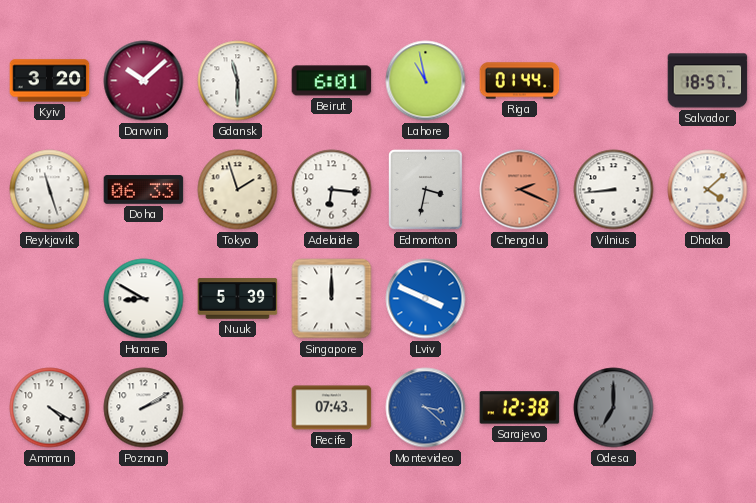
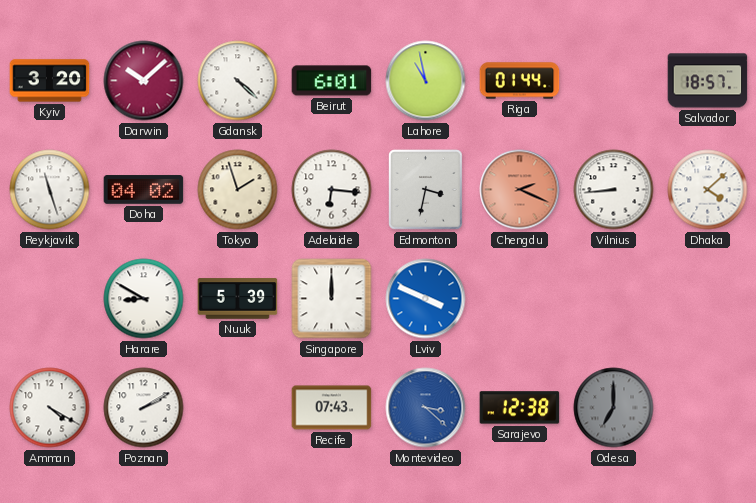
Gdansk: 11:30 -> 4:22 (238, 81)
Doha: 06:33 -> 04:02 (144, 190)
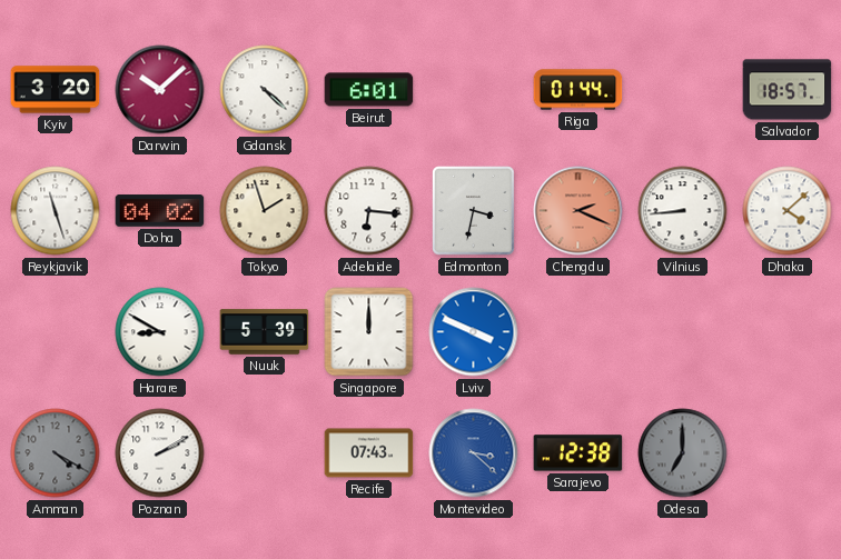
Lahore: 10:58 -> none (426, 81)
Amman dial: white -> grey (56, 453)
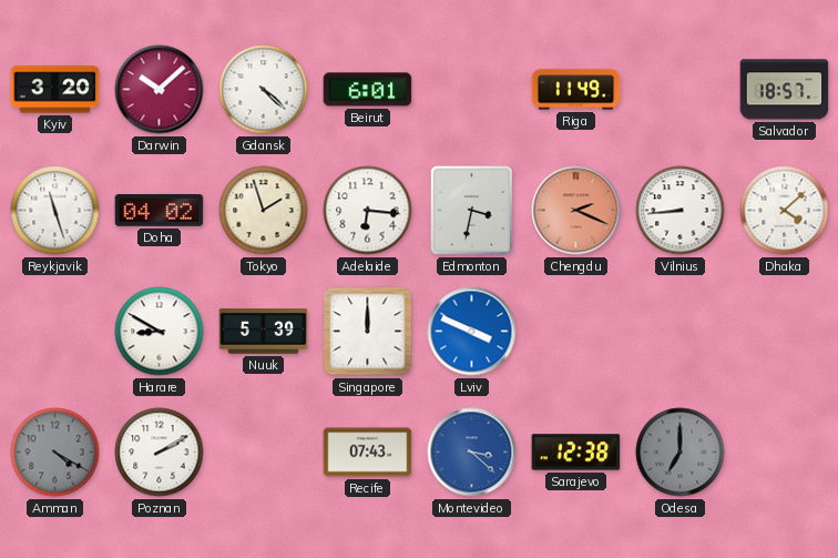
Riga: 01:44 -> 11:49 (576, 90)
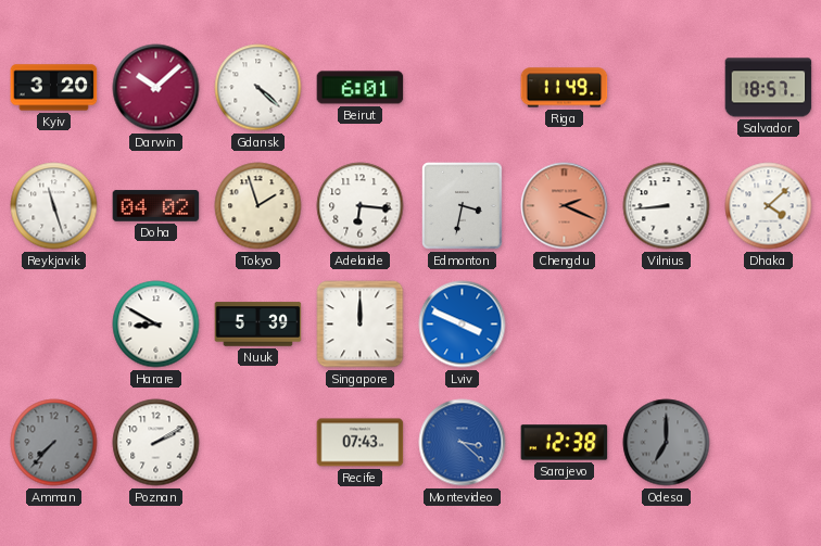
Amman: 4:20 -> 7:37 (54, 443)
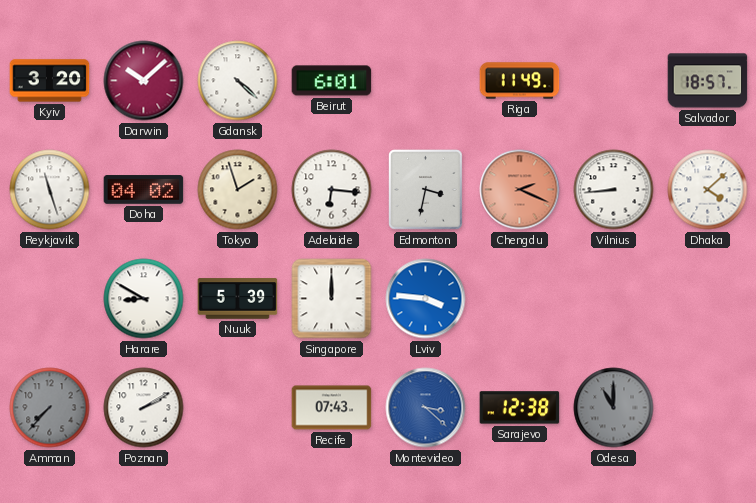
Lviv: 3:49 -> 3:46 (426, 299)
Odesa: 7:00 -> 11:00 (614, 408)
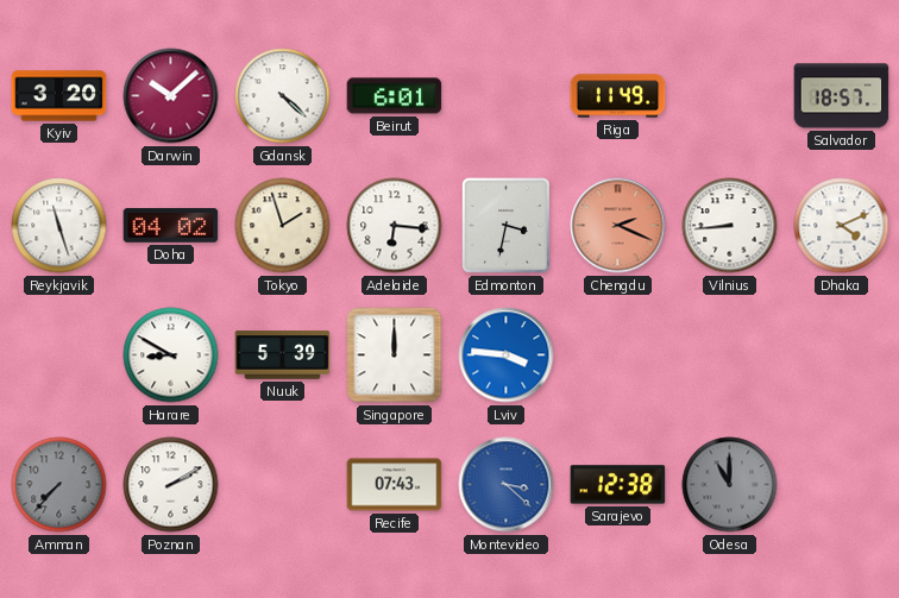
Dhaka: 4:08 -> 4:11 (842, 226)
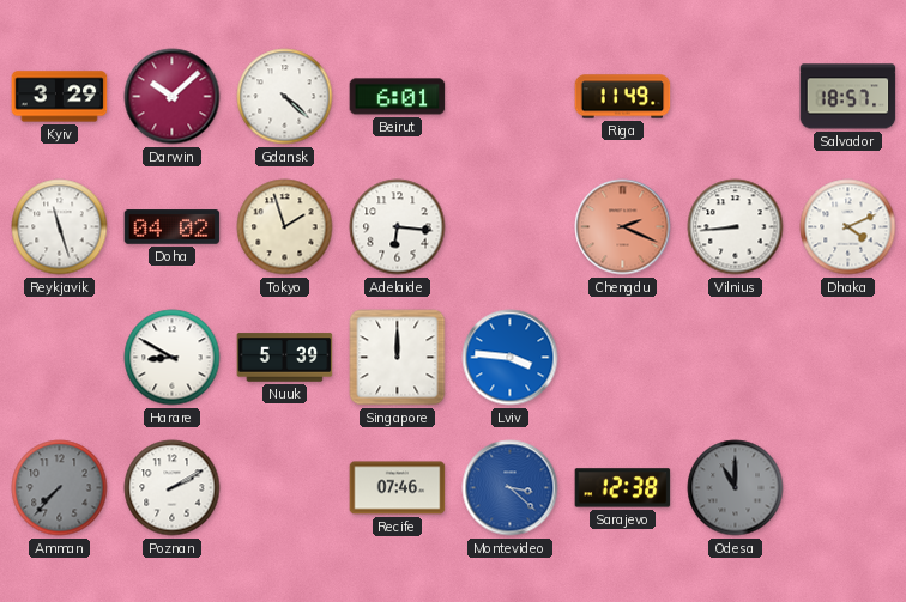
Kyiv: 3:20 -> 3:29 (60, 97)
Edmonton: 3:32 -> none (507, 226)
Recife: 07:43 -> 07:46 (398, 488)
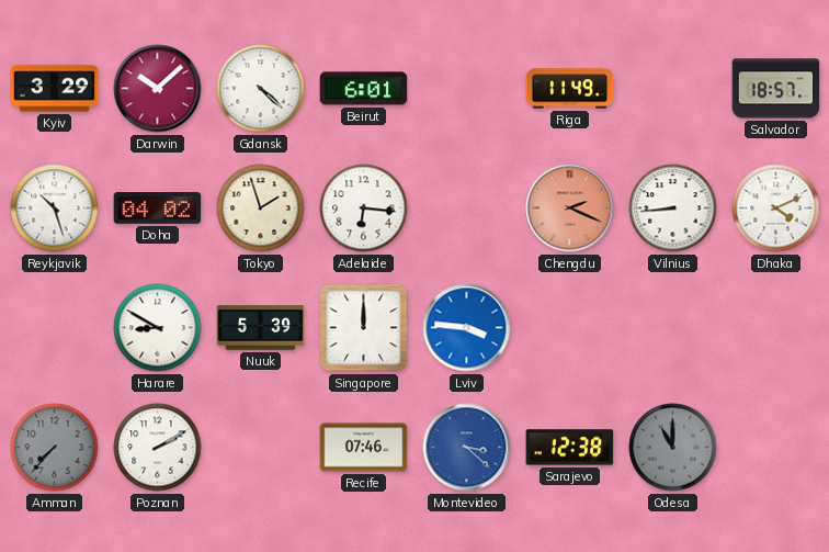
Reykjavik: 11:27 -> 10:27 (55, 209)
